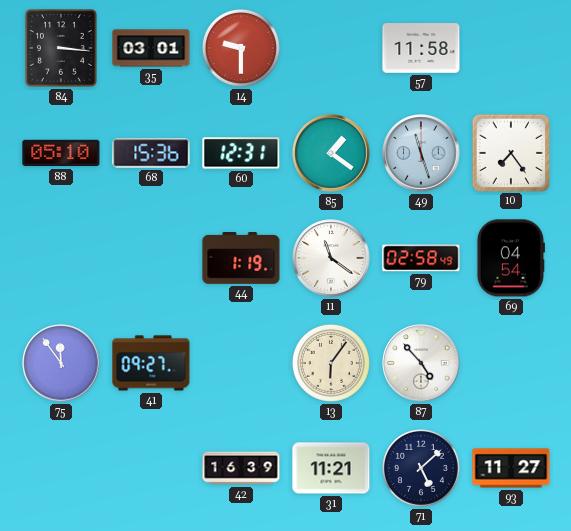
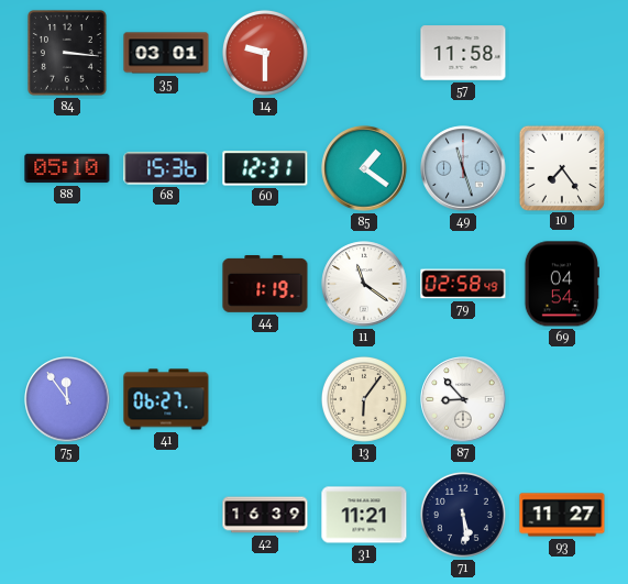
41: 09:27 -> 06:27 (166, 399)
87: 4:53 -> 8:53 (463, 399)
71: 5:08 -> 5:29 (463, 515)
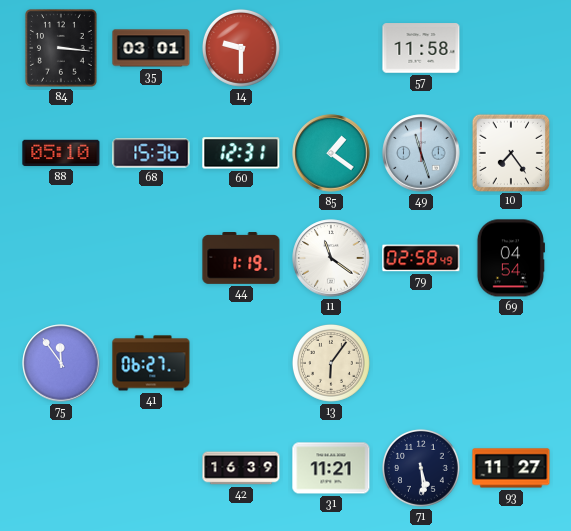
87: 8:53 -> none (463, 399)
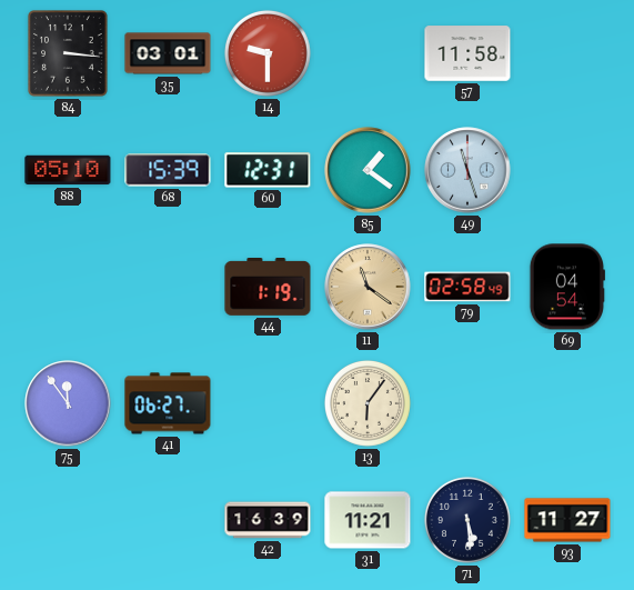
68: 15:36 -> 15:39 (168, 170)
10: 7:24 -> none (510, 152)
11 dial: white -> champagne (368, 287)
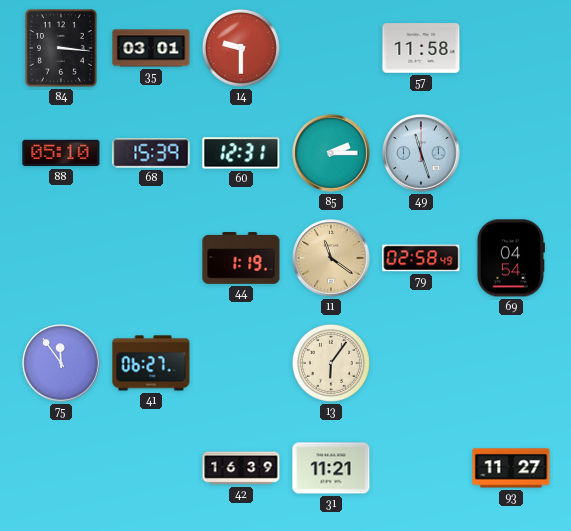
85: 1:21 -> 2:15 (331, 153)
71: 5:29 -> none (467, 520)
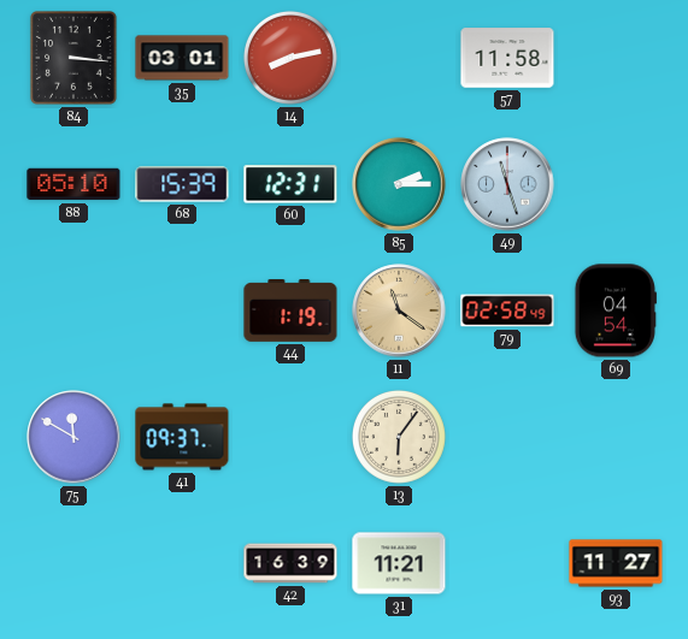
14: 9:30 -> 8:13 (290, 58)
75: 11:54 -> 11:50 (73, 437)
41: 06:27 -> 09:37 (182, 437)
